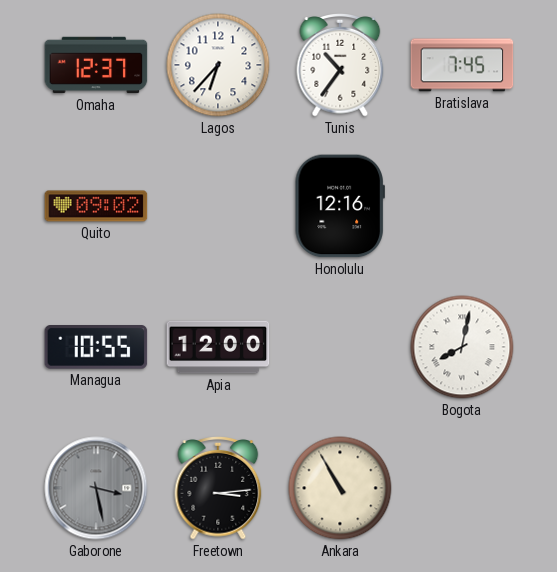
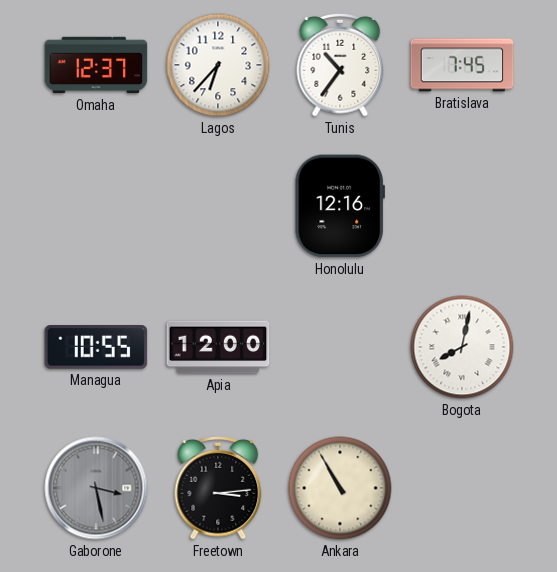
Quito: 09:02 -> none (96, 206)
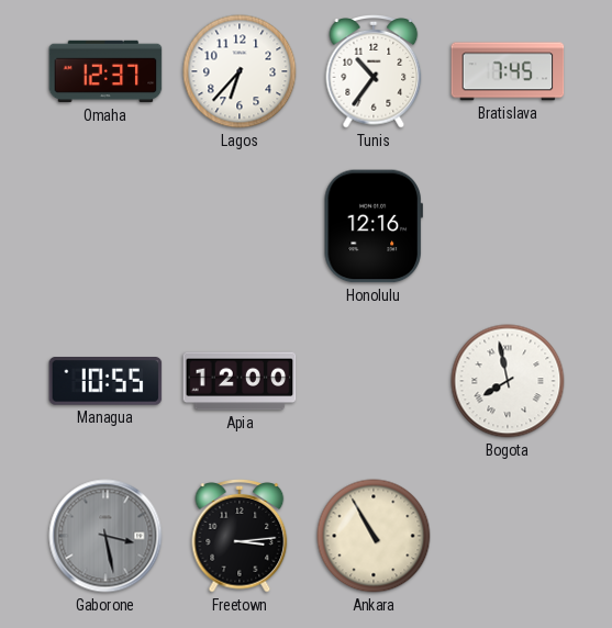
Bogota: 8:02 -> 7:58 (508, 381)
